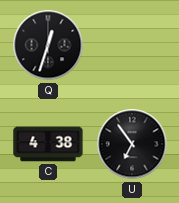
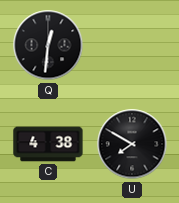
Q: 12:33 -> 12:31 (48, 45)
U: 6:54 -> 7:50 (132, 144)
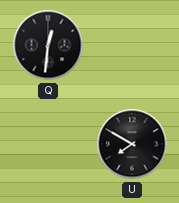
C: 4:38 -> none (48, 144)
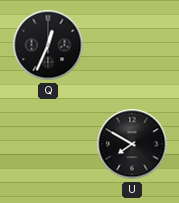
Q: 12:31 -> 12:34 (48, 45)
